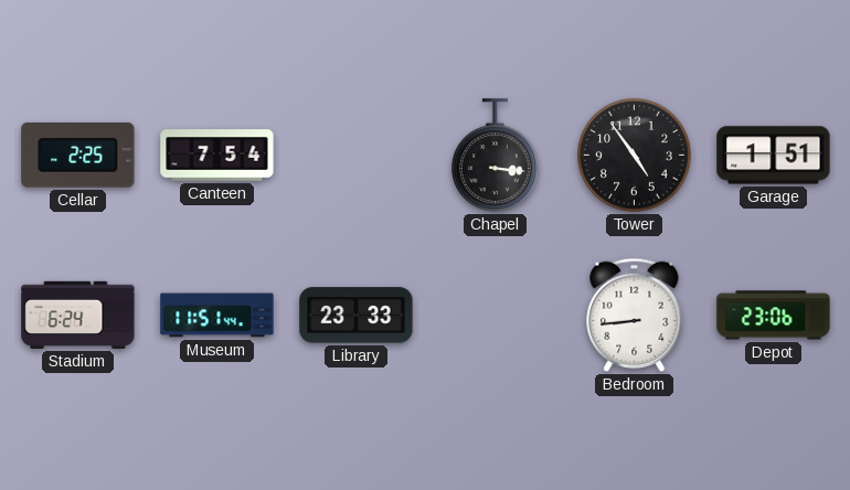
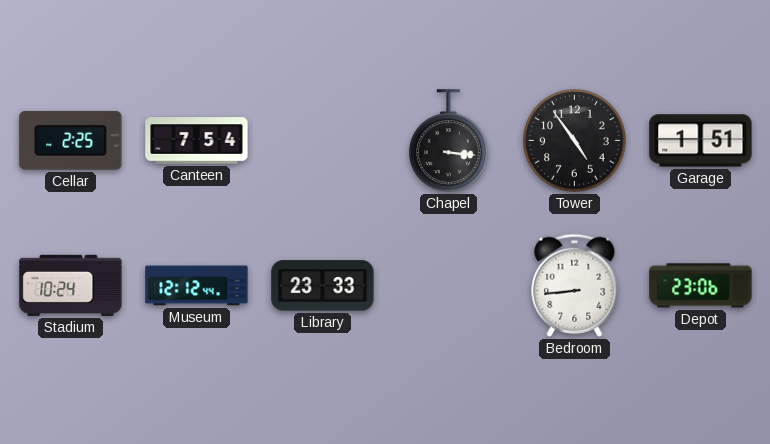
Stadium: 6:24 -> 10:24 (71, 285)
Museum: 11:51 -> 12:12 (197, 286)
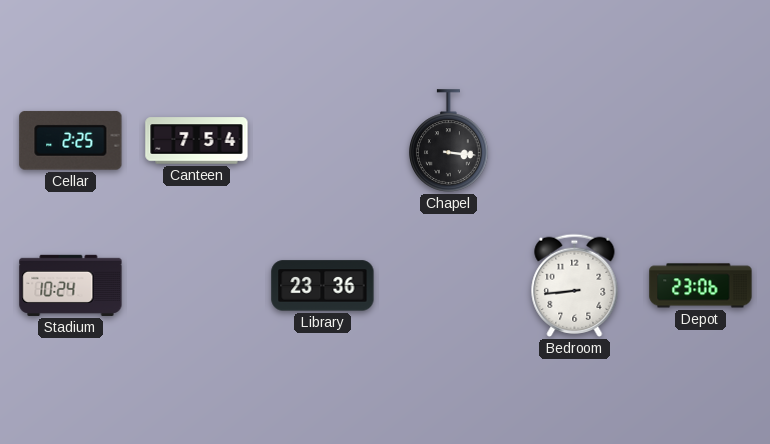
Tower: 4:54 -> none (575, 141)
Garage: 1:51 -> none (701, 141)
Museum: 12:12 -> none (197, 286)
Library: 23:33 -> 23:36 (323, 286)
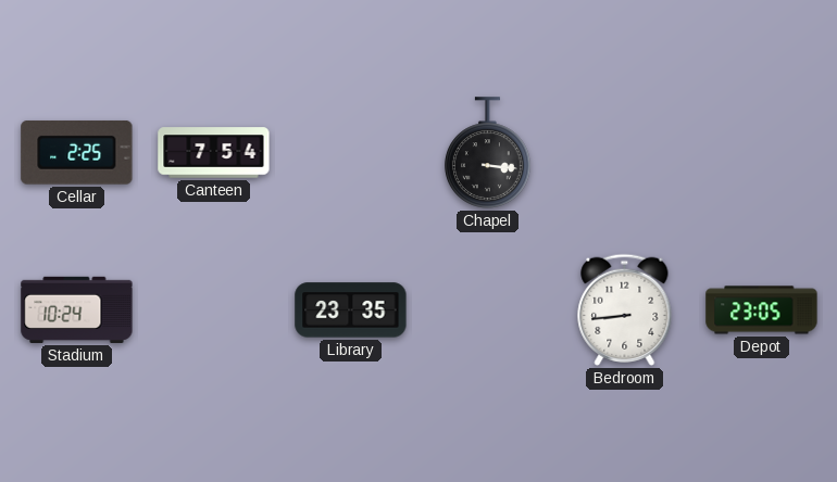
Library: 23:36 -> 23:35 (351, 310)
Depot: 23:06 -> 23:05 (762, 310)
